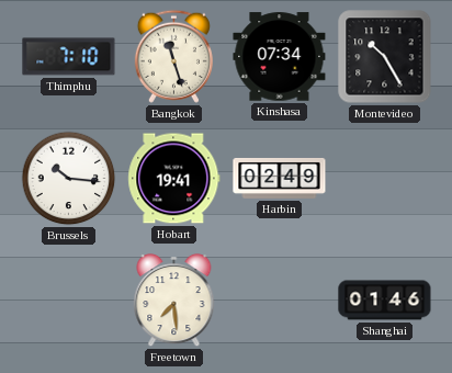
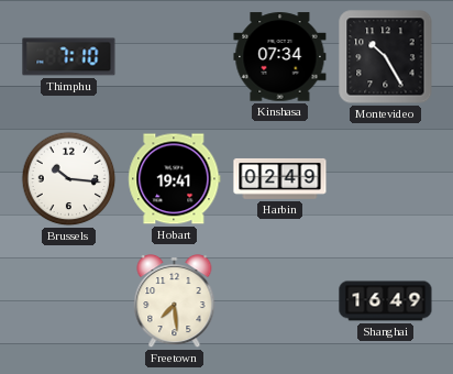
Bangkok: 11:27 -> none (173, 56)
Shanghai: 01:46 -> 16:49 (386, 301)
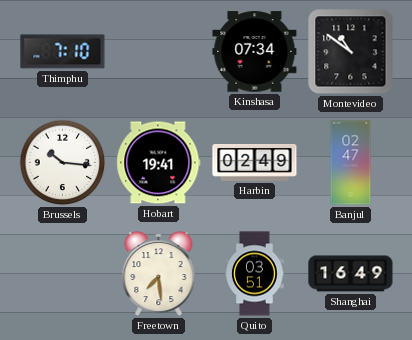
Montevideo: 10:25 -> 10:51 (351, 52)
Banjul: none -> 02:47 (351, 163)
Quito: none -> 03:51 (255, 274)
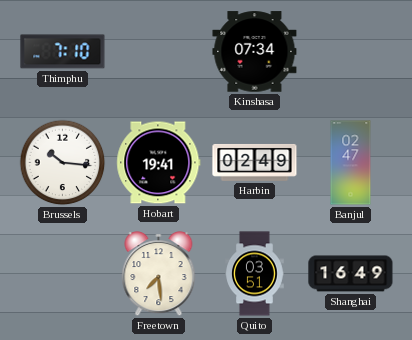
Montevideo: 10:51 -> none (351, 52)
